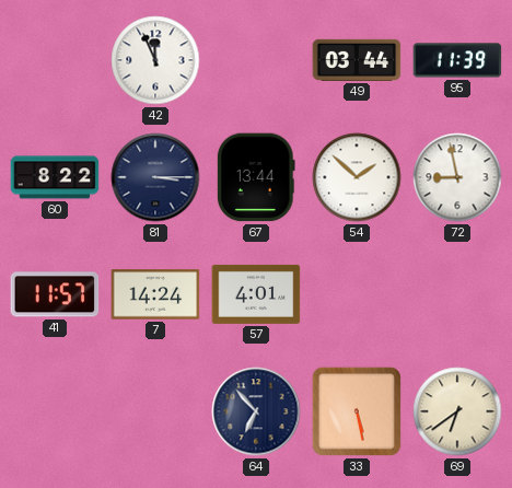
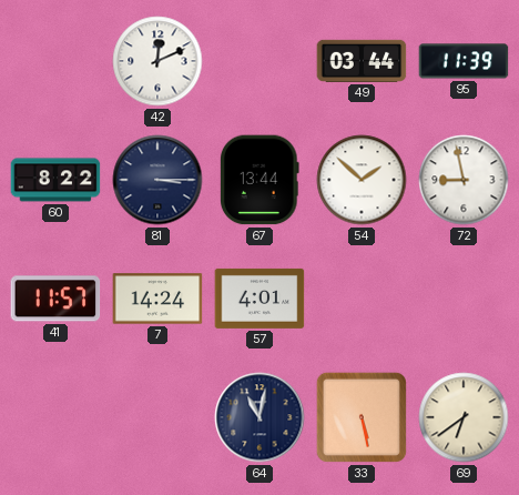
42: 11:56 -> 12:11 (157, 61)
64: 6:53 -> 11:02 (259, 417)
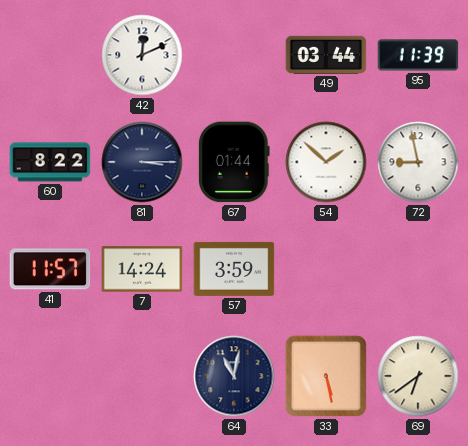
67: 13:44 -> 01:44 (234, 162)
57: 4:01 -> 3:59 (234, 269)
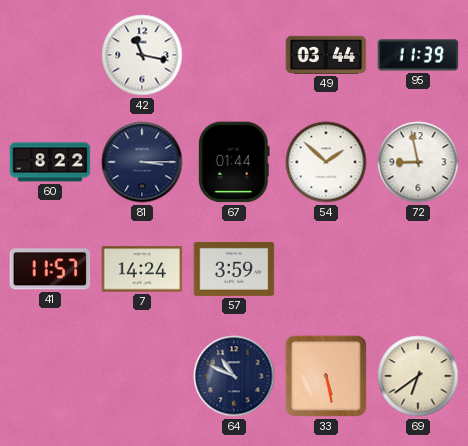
42: 12:11 -> 11:17 (142, 55)
64: 11:02 -> 10:49 (234, 376)
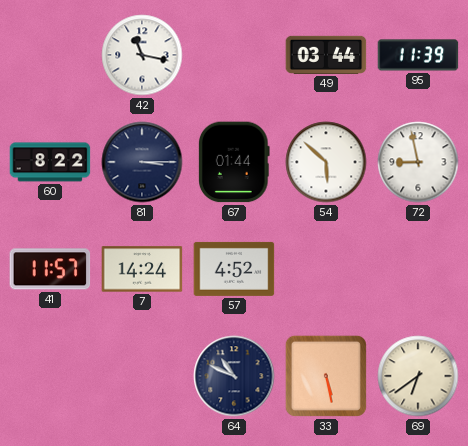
54: 1:52 -> 5:52 (326, 162)
57: 3:59 -> 4:52 (234, 269)
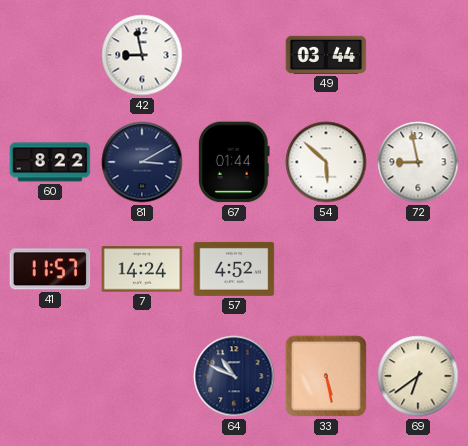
42: 11:17 -> 8:58 (142, 55)
95: 11:39 -> none (418, 55)
81: 3:15 -> 3:10 (142, 162)
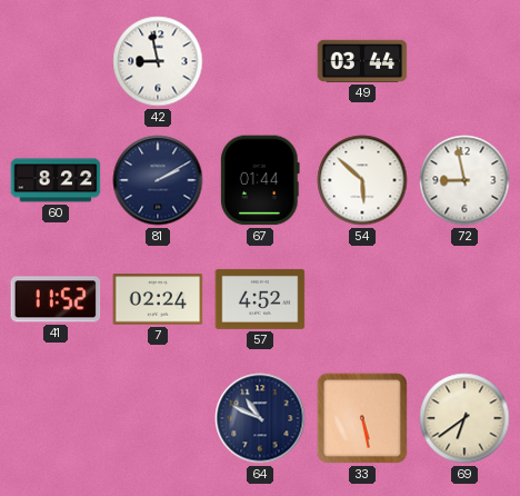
81: 3:10 -> 2:10 (158, 180)
41: 11:57 -> 11:52 (56, 299)
7: 14:24 -> 02:24 (158, 299)
